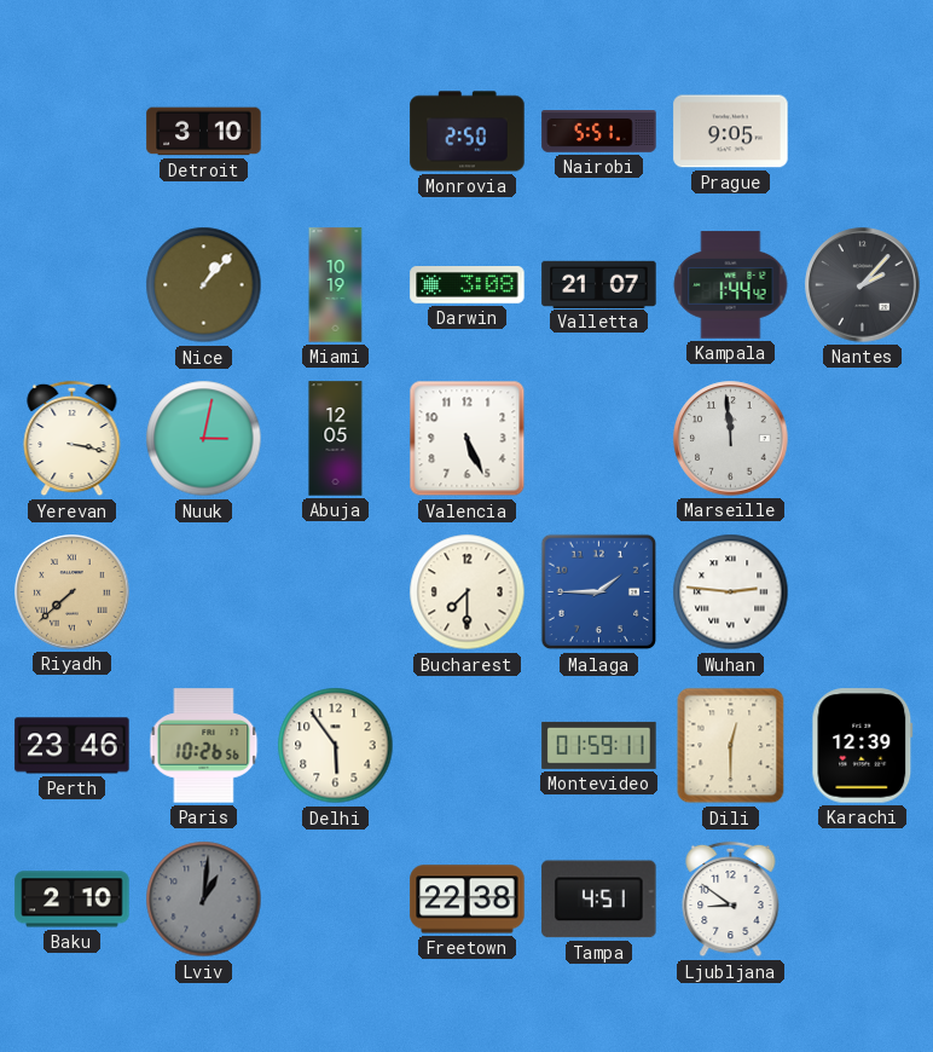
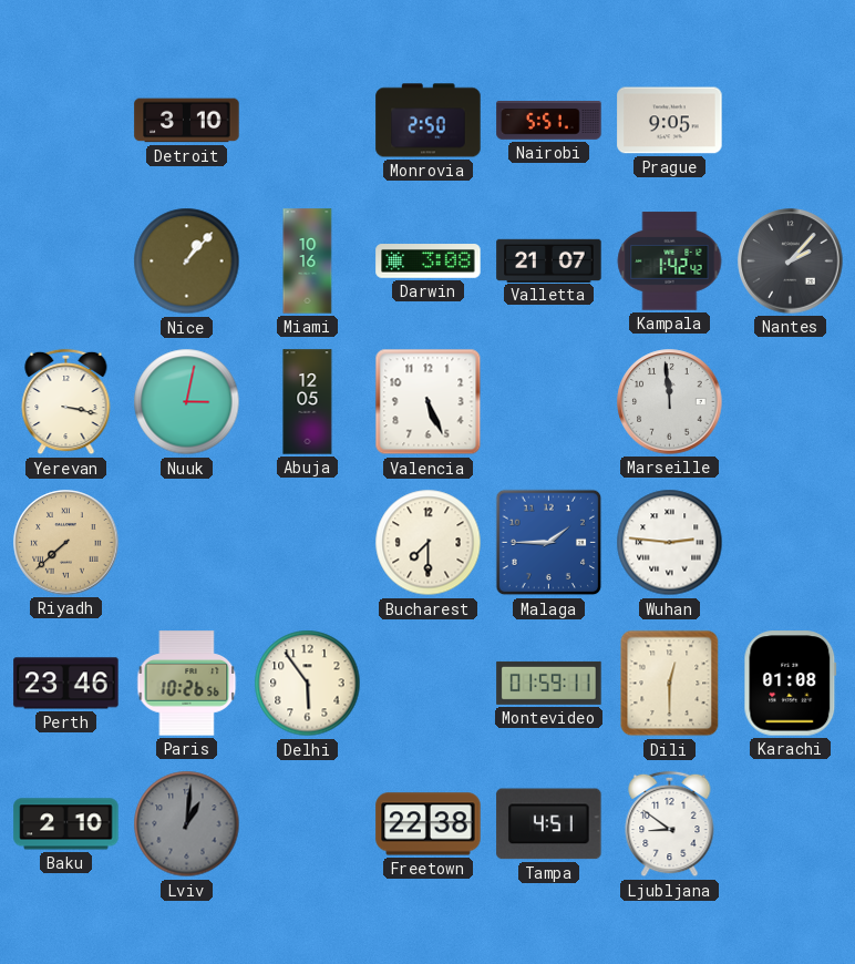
Miami: 10:19 -> 10:16 (308, 261)
Kampala: 1:44 -> 1:42 (670, 261)
Karachi: 12:39 -> 01:08 (791, 684)
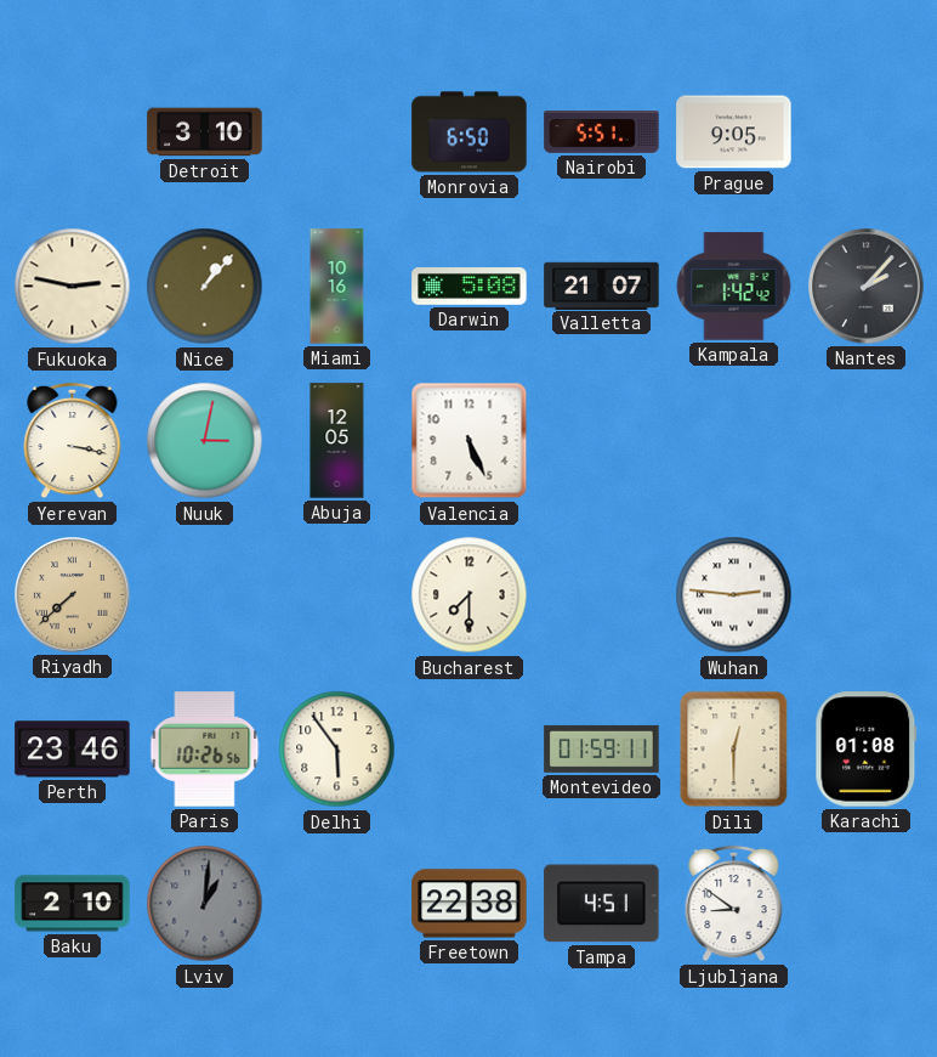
Monrovia: 2:50 -> 6:50 (470, 132)
Fukuoka: none -> 2:47 (73, 287)
Darwin: 3:08 -> 5:08 (470, 287)
Marseille: 11:59 -> none (670, 402)
Malaga: 1:45 -> none (549, 543)
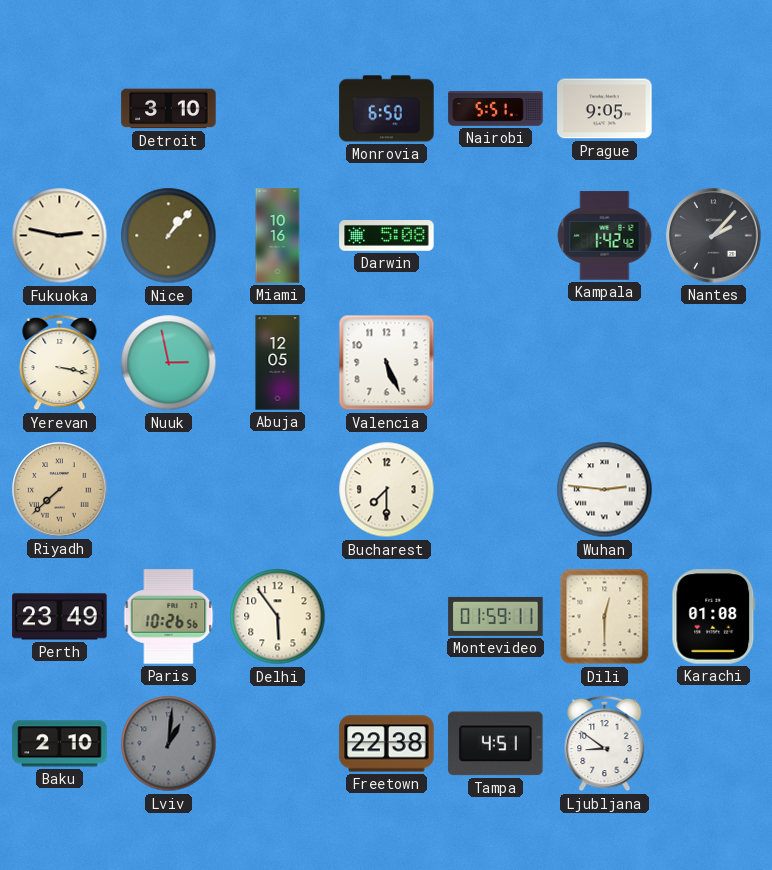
Valletta: 21:07 -> none (602, 286)
Nuuk: 3:02 -> 2:58 (169, 363)
Perth: 23:46 -> 23:49 (60, 617)
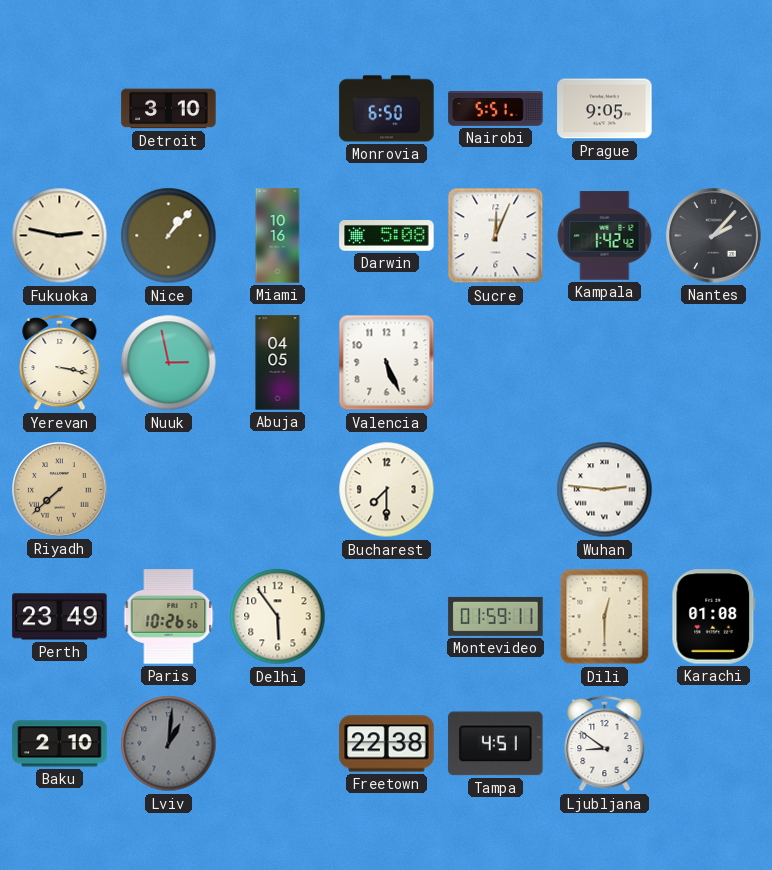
Sucre: none -> 12:04 (496, 236)
Abuja: 12:05 -> 04:05 (278, 363)
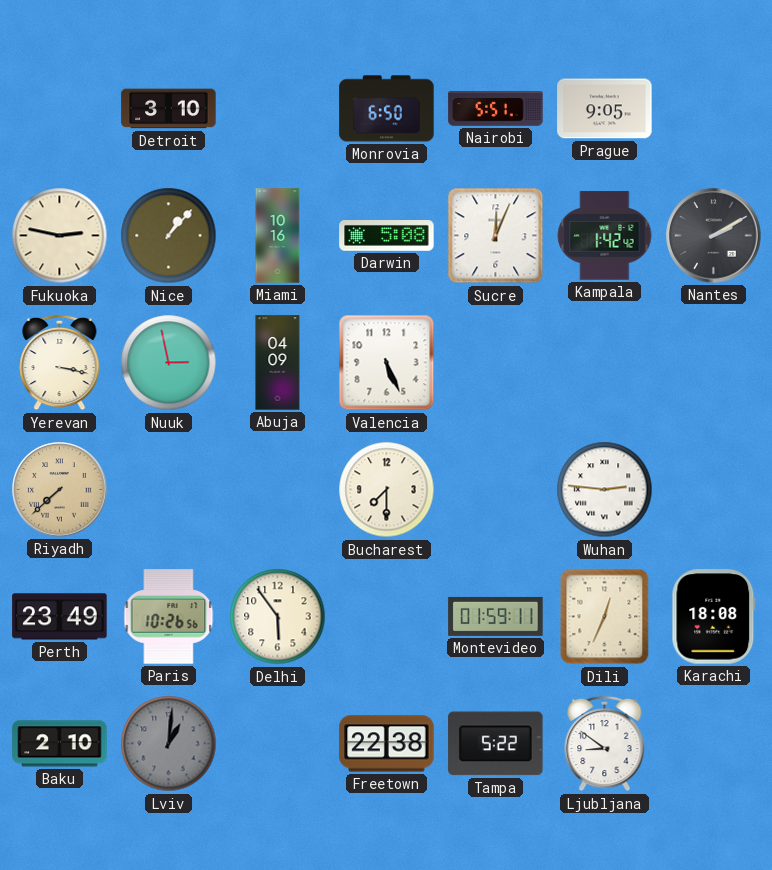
Nantes: 2:07 -> 2:10 (714, 236)
Abuja: 04:05 -> 04:09 (278, 363)
Dili: 12:30 -> 12:34 (605, 617)
Karachi: 01:08 -> 18:08 (714, 617)
Tampa: 4:51 -> 5:22 (496, 744)
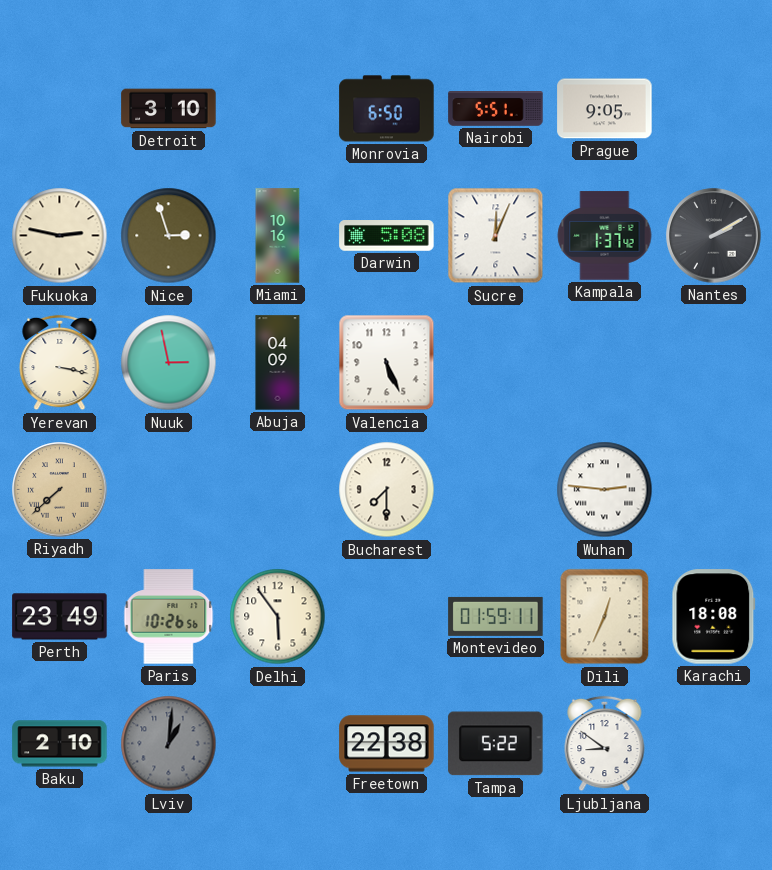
Nice: 1:07 -> 2:57 (169, 236)
Kampala: 1:42 -> 1:37 (605, 236)
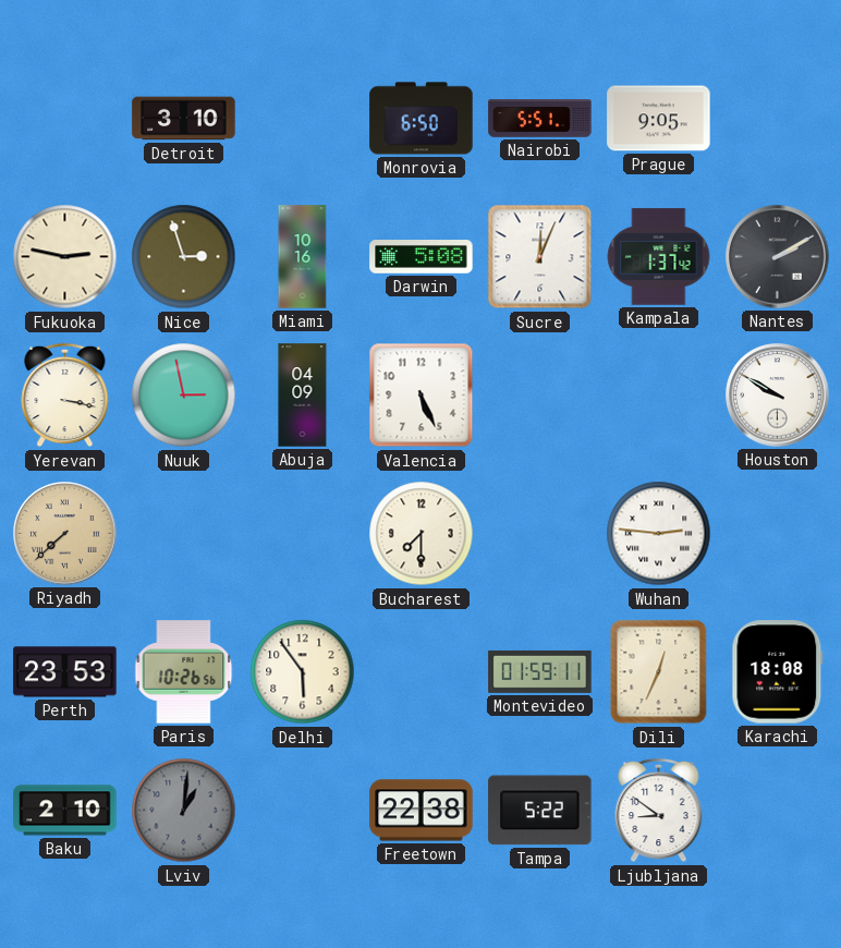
Houston: none -> 9:50 (778, 396)
Perth: 23:49 -> 23:53 (65, 672)
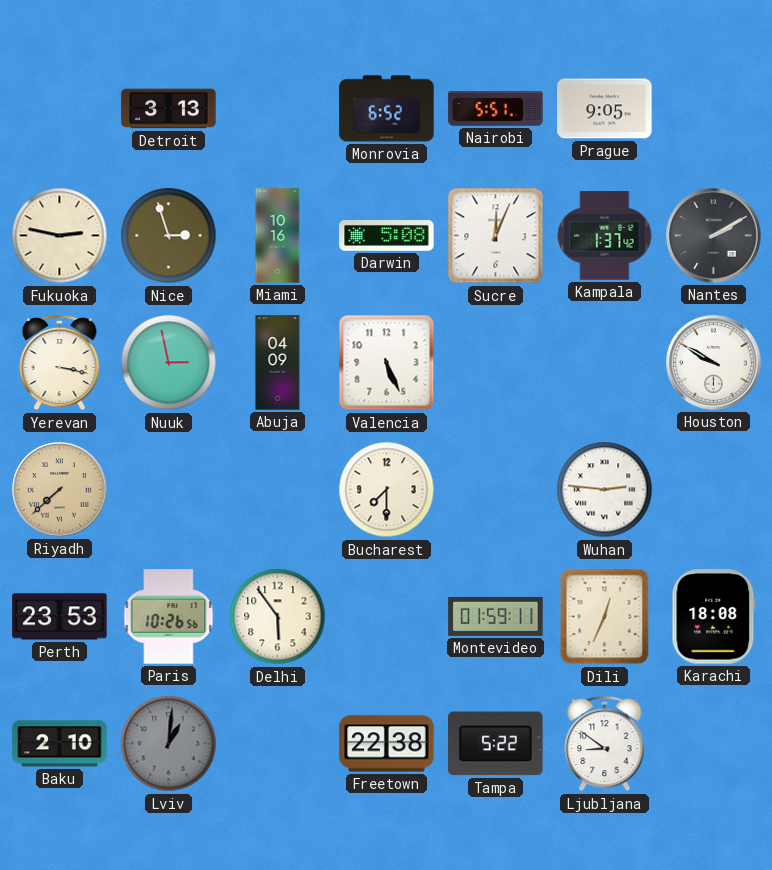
Detroit: 3:10 -> 3:13 (169, 109)
Monrovia: 6:50 -> 6:52 (387, 109)
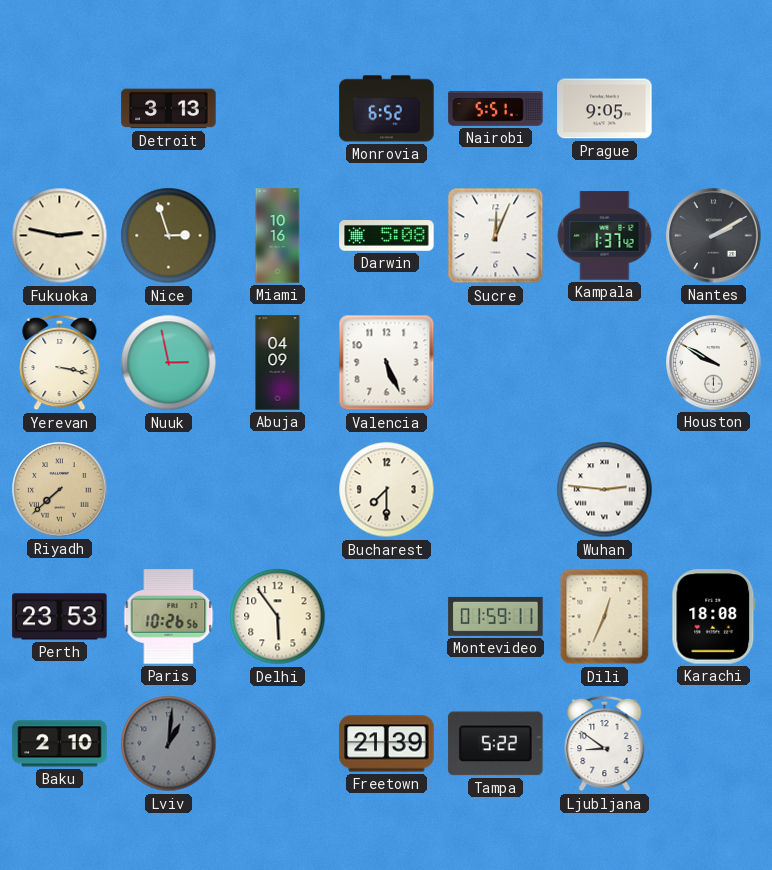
Freetown: 22:38 -> 21:39 (387, 744)
